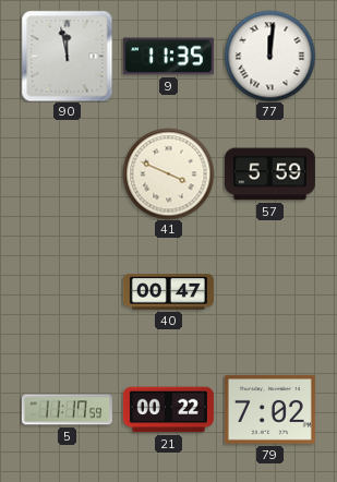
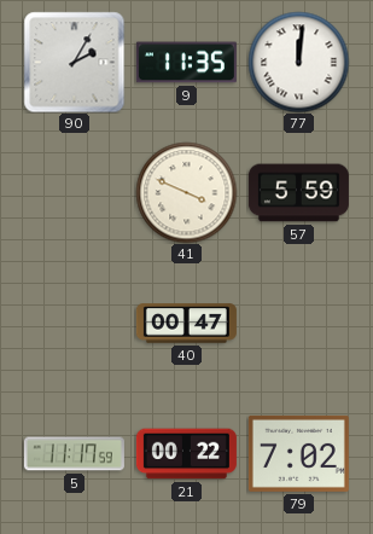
90: 11:58 -> 2:05 (74, 62)
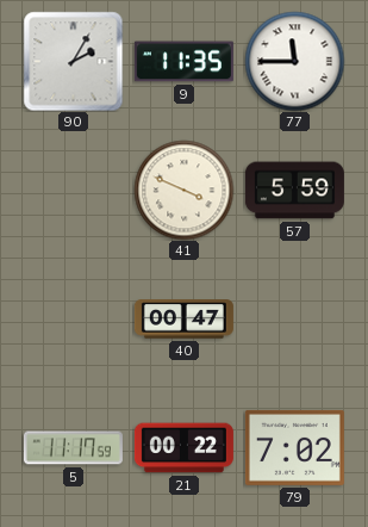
77: 12:01 -> 11:45 (294, 61)
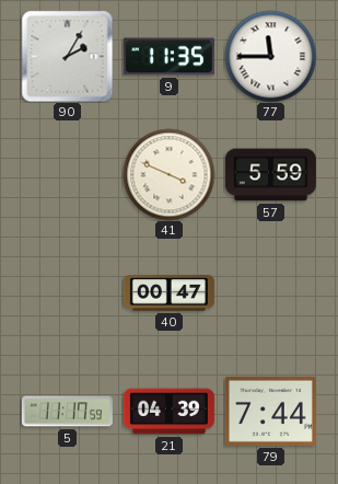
21: 00:22 -> 04:39 (168, 412)
79: 7:02 -> 7:44 (270, 411)
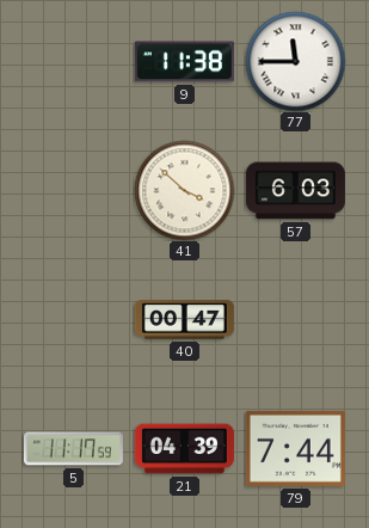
90: 2:05 -> none (67, 56)
9: 11:35 -> 11:38 (184, 62)
41: 3:49 -> 3:52 (184, 190)
57: 5:59 -> 6:03 (295, 191)
